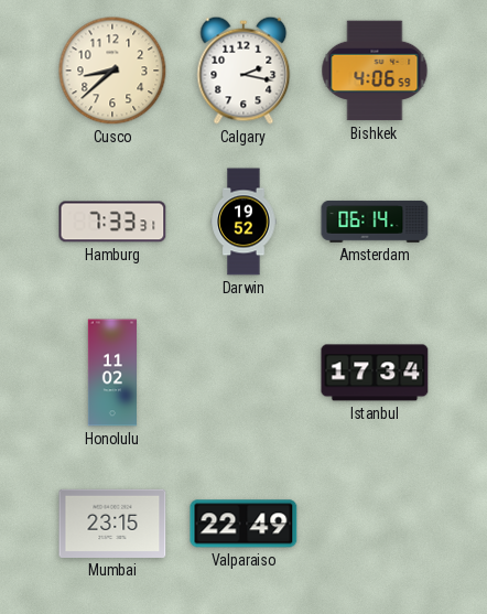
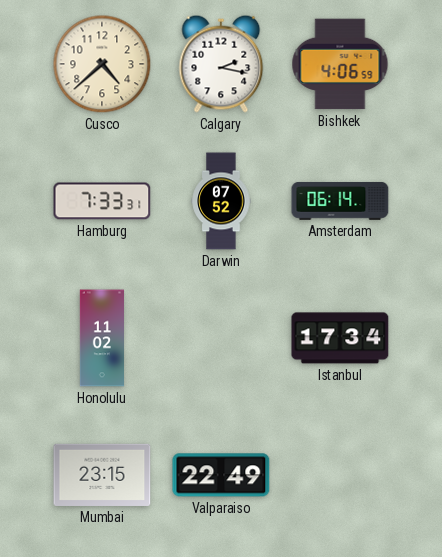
Cusco: 8:38 -> 4:38 (102, 64)
Darwin: 19:52 -> 07:52 (221, 201)
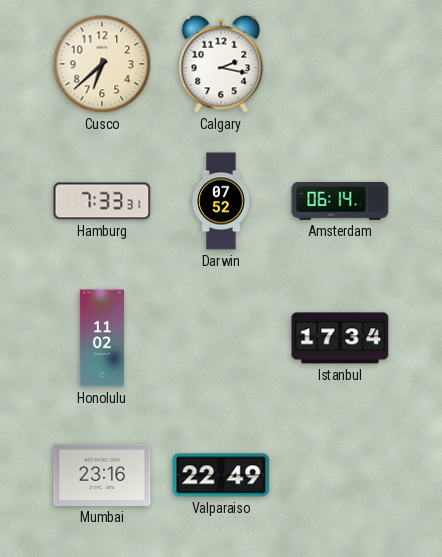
Cusco: 4:38 -> 6:38 (102, 64)
Bishkek: 4:06 -> none (340, 64)
Mumbai: 23:15 -> 23:16 (102, 475)
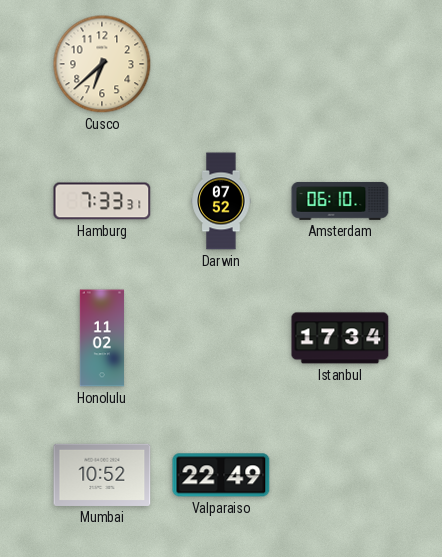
Calgary: 2:17 -> none (221, 64)
Amsterdam: 06:14 -> 06:10 (340, 201)
Mumbai: 23:16 -> 10:52 (102, 475)
